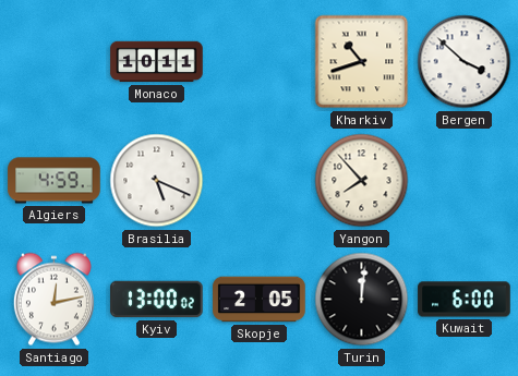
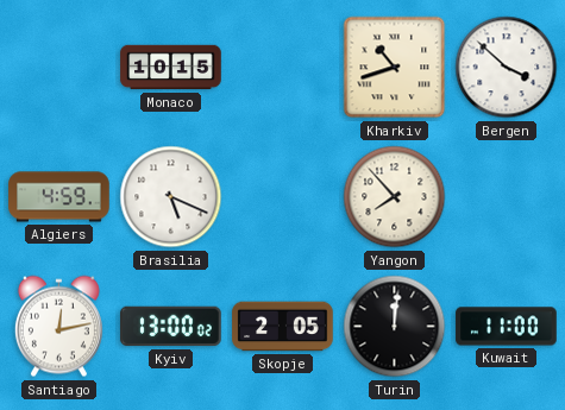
Monaco: 10:11 -> 10:15 (171, 68)
Kuwait: 6:00 -> 11:00 (507, 327)
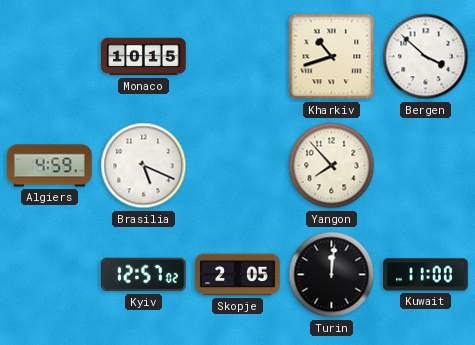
Santiago: 12:13 -> none (58, 327)
Kyiv: 13:00 -> 12:57 (144, 275)
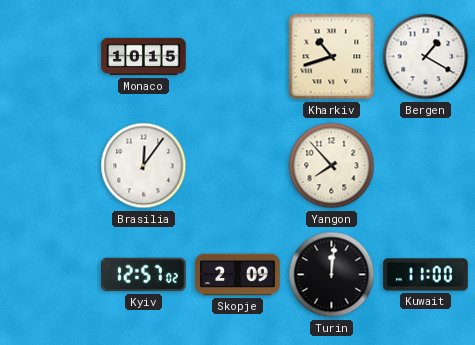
Bergen: 3:52 -> 1:20 (426, 57)
Algiers: 4:59 -> none (50, 166)
Brasilia: 5:19 -> 12:06 (144, 166)
Skopje: 2:05 -> 2:09 (238, 275)
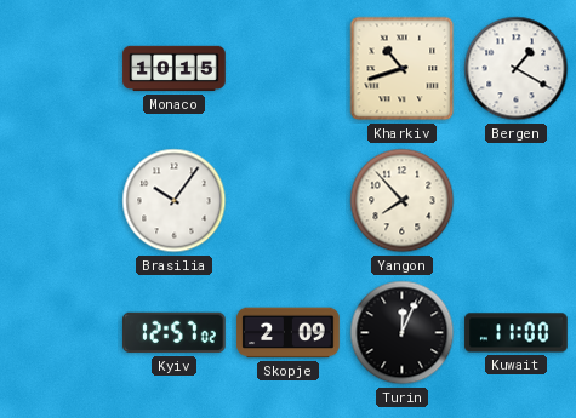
Brasilia: 12:06 -> 10:06 (175, 201)
Turin: 12:01 -> 12:04 (403, 333)
